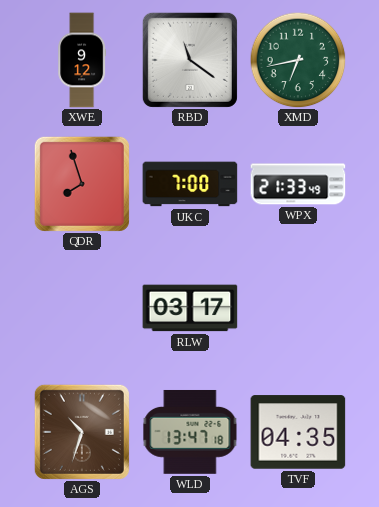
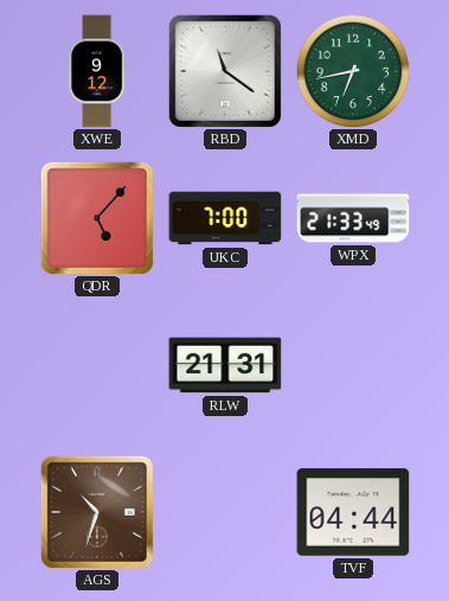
QDR: 7:57 -> 5:07 (97, 218)
RLW: 03:17 -> 21:31 (225, 365)
WLD: 13:47 -> none (190, 432)
TVF: 04:35 -> 04:44 (353, 512)
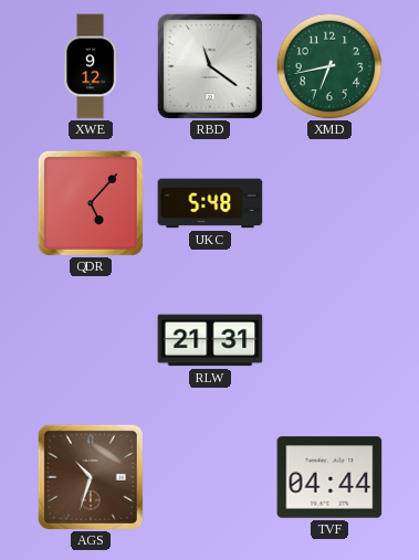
UKC: 7:00 -> 5:48 (210, 203)
WPX: 21:33 -> none (353, 218)
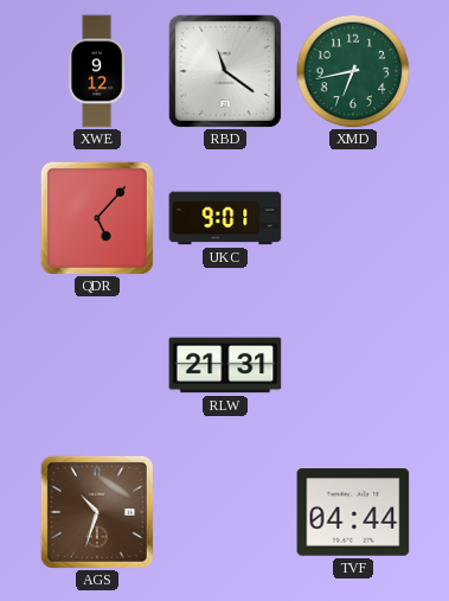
UKC: 5:48 -> 9:01 (225, 218)
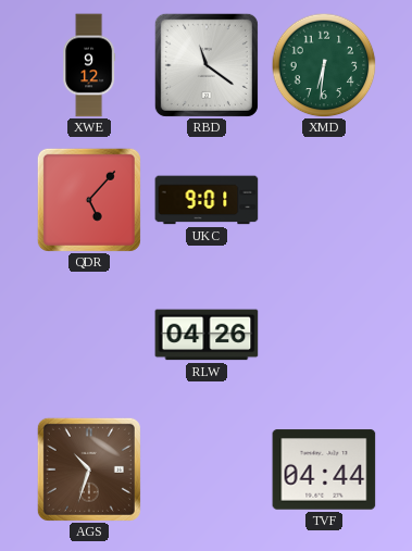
XMD: 6:43 -> 6:31 (324, 65)
RLW: 21:31 -> 04:26 (207, 335)
